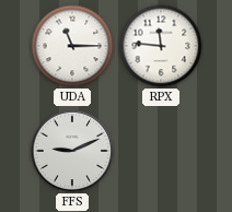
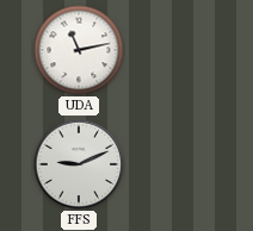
UDA: 11:15 -> 11:13 (79, 50)
RPX: 11:46 -> none (161, 46)
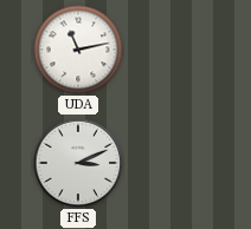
FFS: 9:11 -> 3:11 (78, 163)
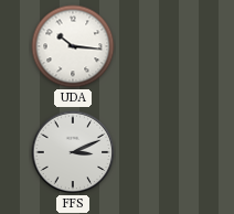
UDA: 11:13 -> 10:16 (73, 46)
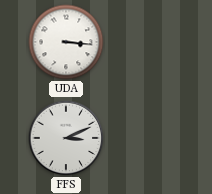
UDA: 10:16 -> 3:16 (66, 42)
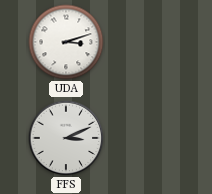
UDA: 3:16 -> 3:12 (66, 42)
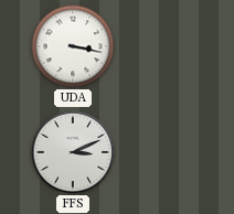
UDA: 3:12 -> 3:17 (73, 46)
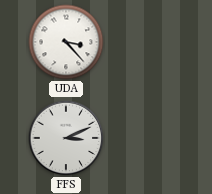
UDA: 3:17 -> 3:23 (66, 42)
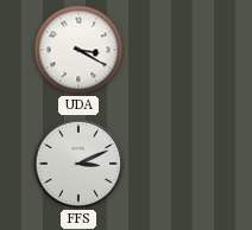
UDA: 3:23 -> 3:20 (78, 50)
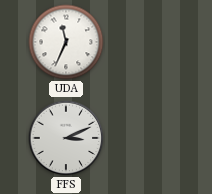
UDA: 3:20 -> 11:34 (66, 42)
